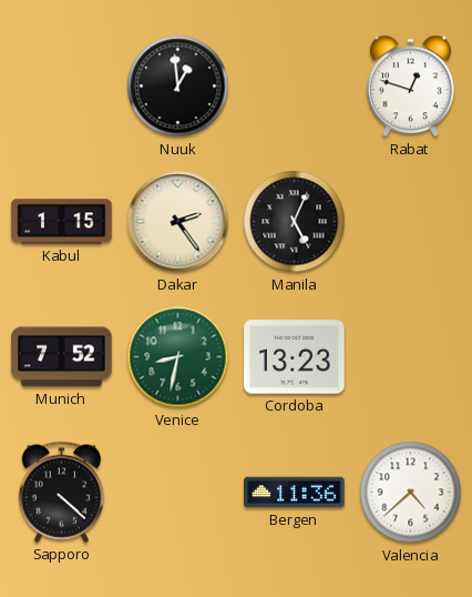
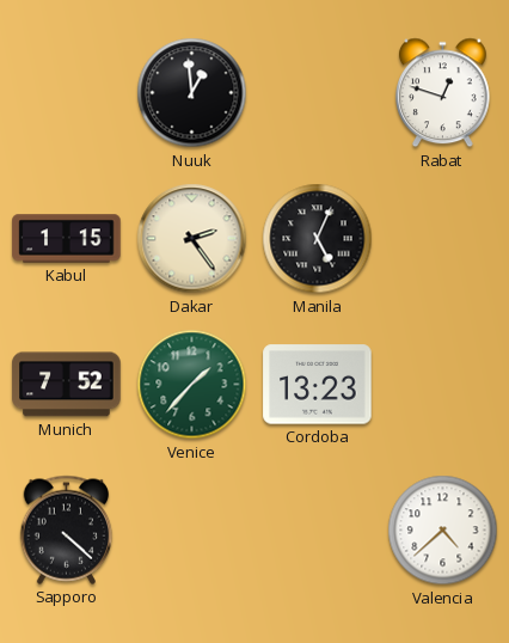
Venice: 8:32 -> 1:37 (192, 385)
Bergen: 11:36 -> none (295, 493)
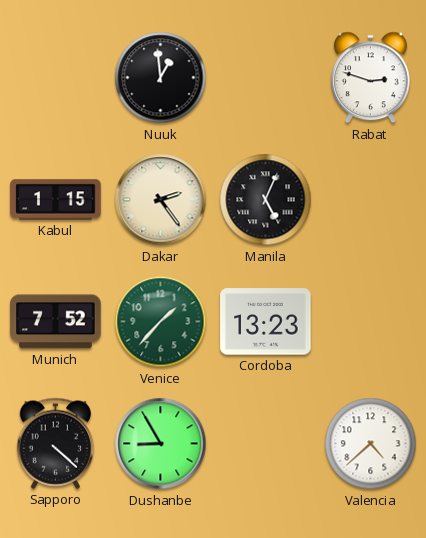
Rabat: 12:48 -> 2:48 (371, 78)
Dushanbe: none -> 8:55 (161, 444)
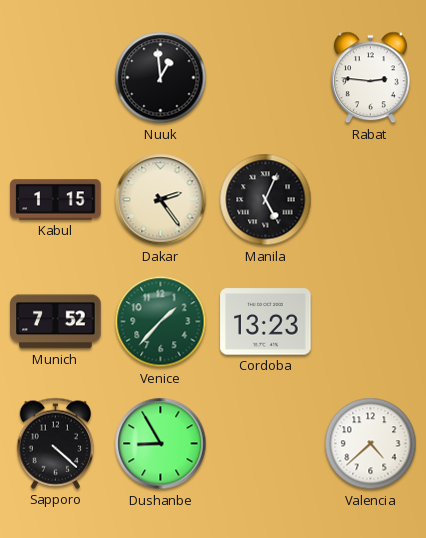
Rabat: 2:48 -> 2:46 (371, 78)
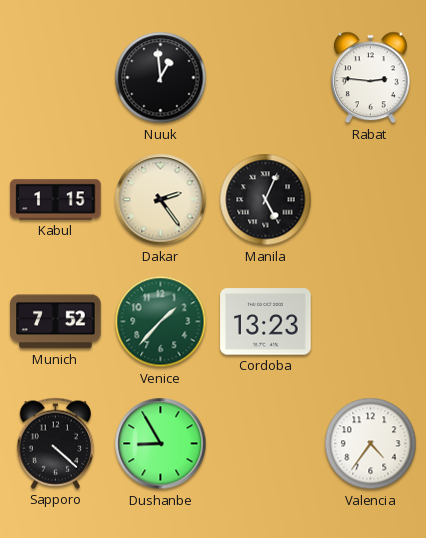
Valencia: 4:38 -> 4:36 (371, 444)
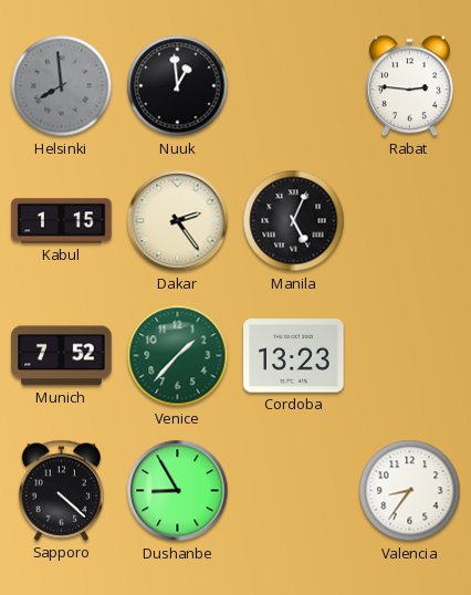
Helsinki: none -> 7:59 (62, 86)
Valencia: 4:36 -> 8:36 (410, 491)
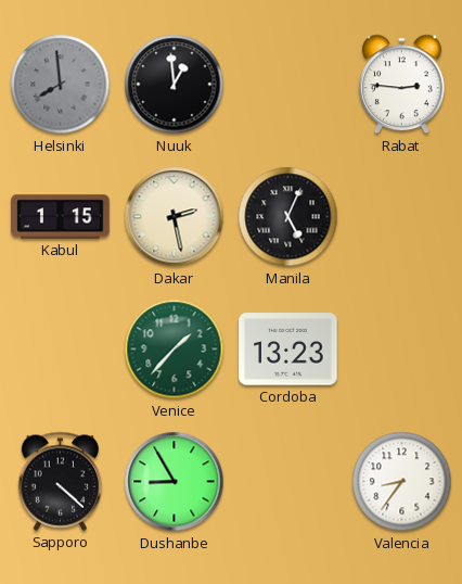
Dakar: 2:24 -> 2:28 (175, 217)
Munich: 7:52 -> none (62, 356)
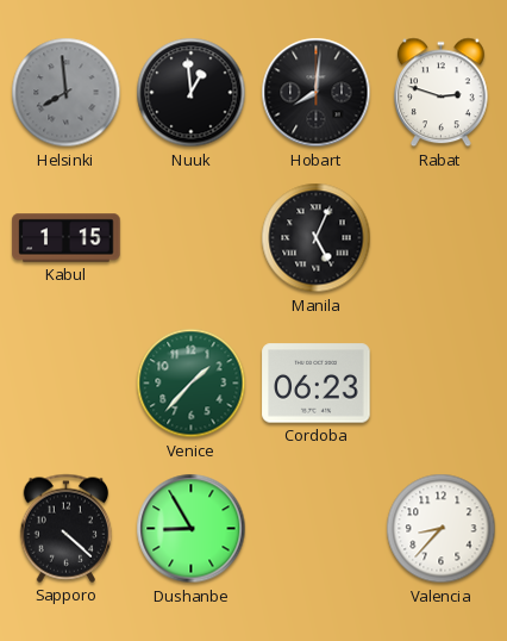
Hobart: none -> 8:01 (317, 93)
Rabat: 2:46 -> 2:48 (442, 93)
Dakar: 2:28 -> none (175, 217)
Cordoba: 13:23 -> 06:23 (317, 384)
Valencia: 8:36 -> 8:37 (442, 529)
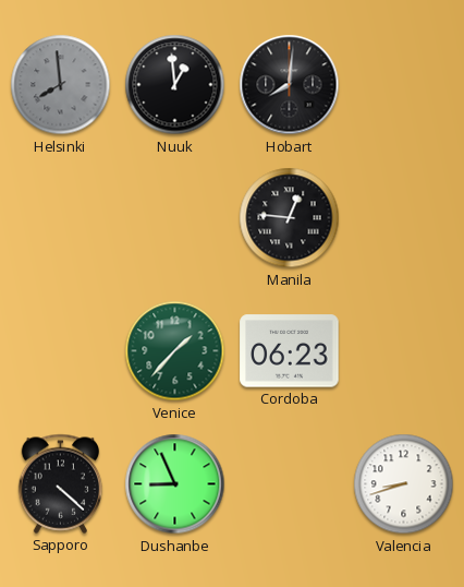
Rabat: 2:48 -> none (442, 93)
Kabul: 1:15 -> none (67, 238)
Manila: 5:04 -> 12:46 (290, 218)
Dushanbe: 8:55 -> 8:56 (175, 484)
Valencia: 8:37 -> 8:42 (404, 484)
